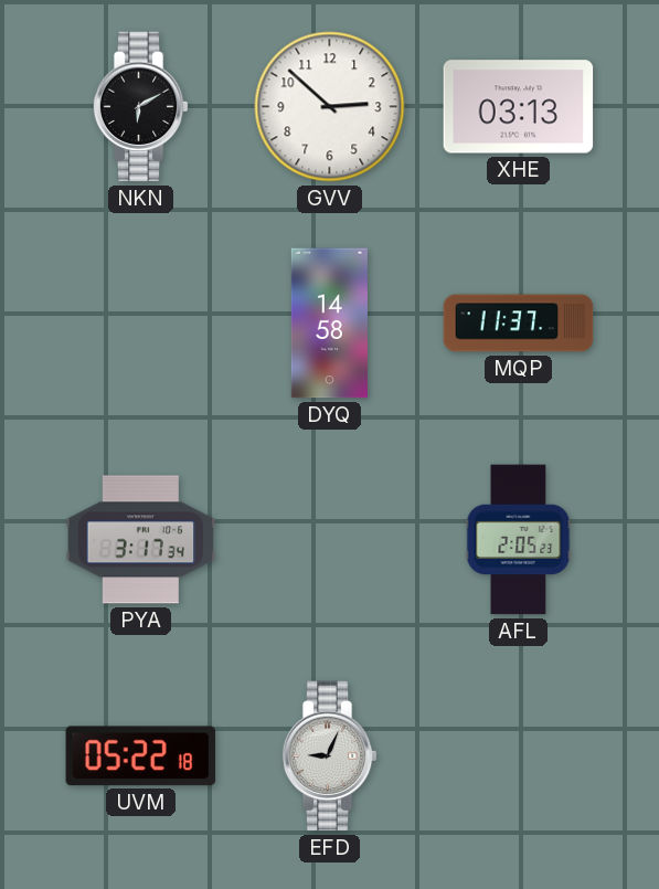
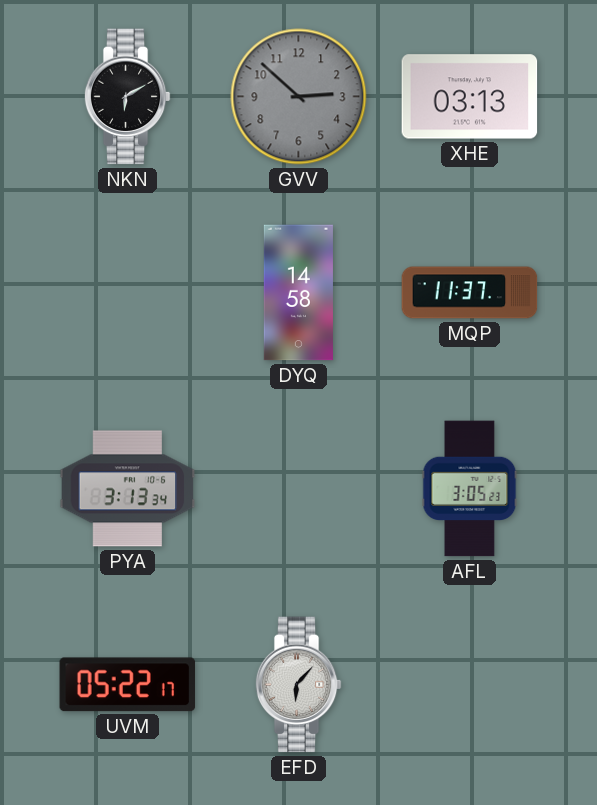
GVV dial: white -> grey (299, 97)
PYA: 3:17 -> 3:13 (128, 489)
AFL: 2:05 -> 3:05 (470, 489)
UVM: 05:22:18 -> 05:22:17 (128, 685)
EFD: 9:04 -> 6:07 (298, 685)
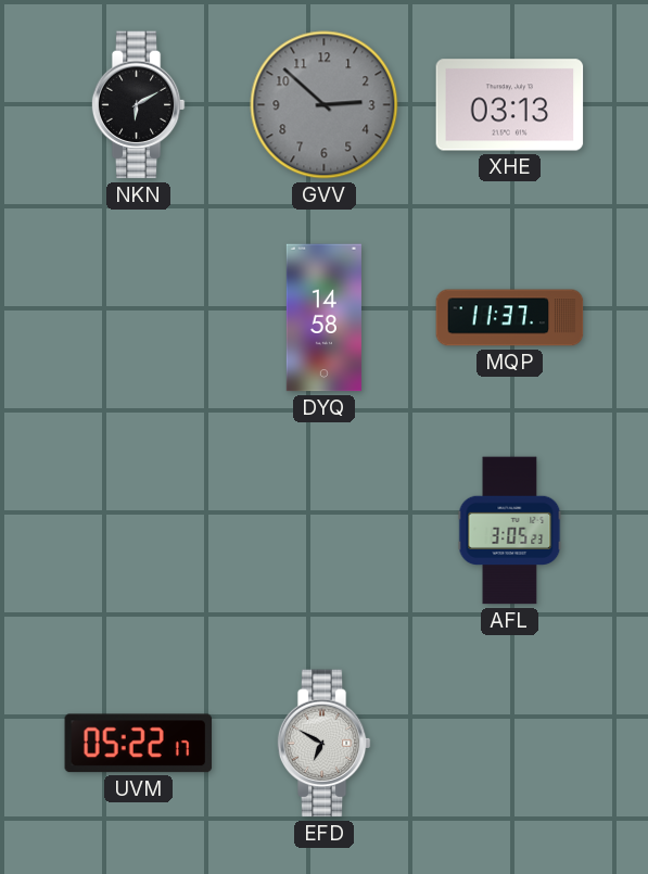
PYA: 3:13 -> none (128, 489)
EFD: 6:07 -> 6:50 (323, 744)
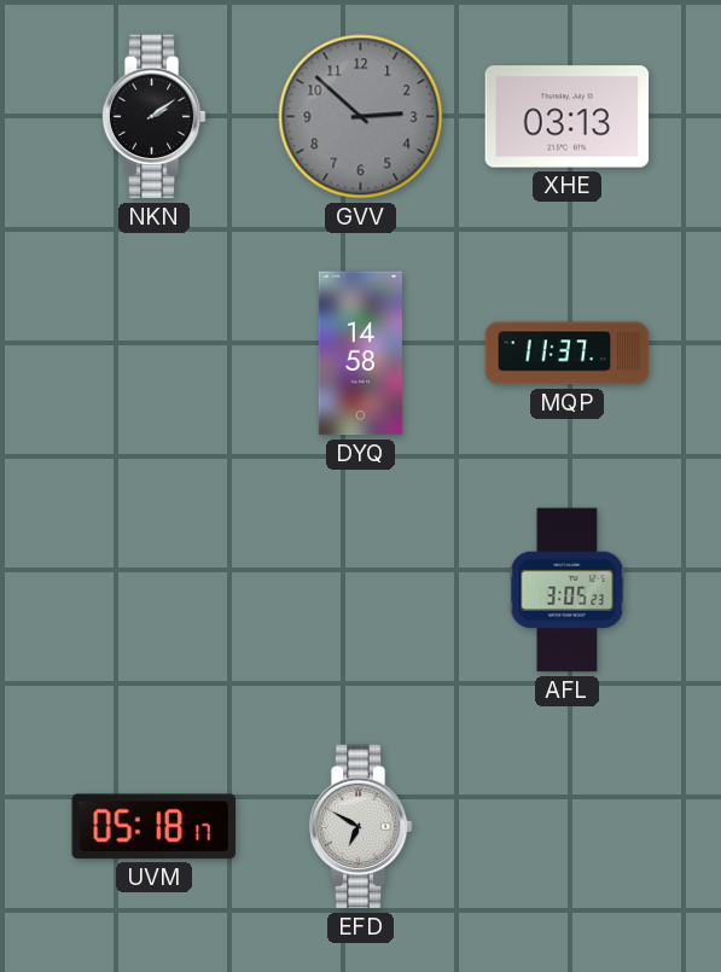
NKN: 6:10 -> 2:09 (153, 117)
UVM: 05:22 -> 05:18 (155, 827)
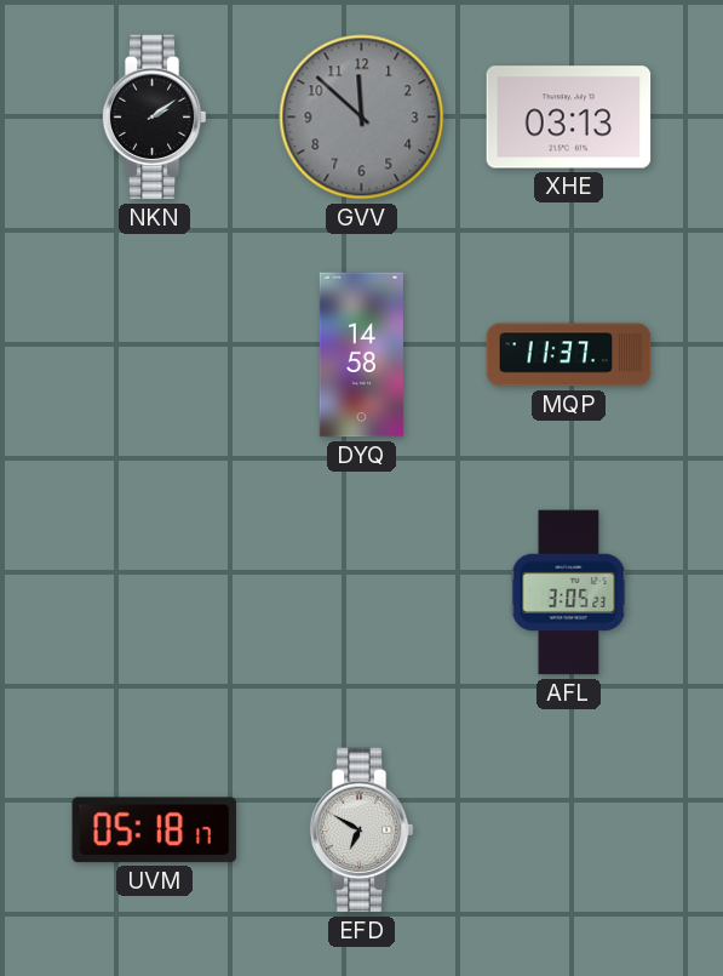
GVV: 2:52 -> 11:52 (362, 118)
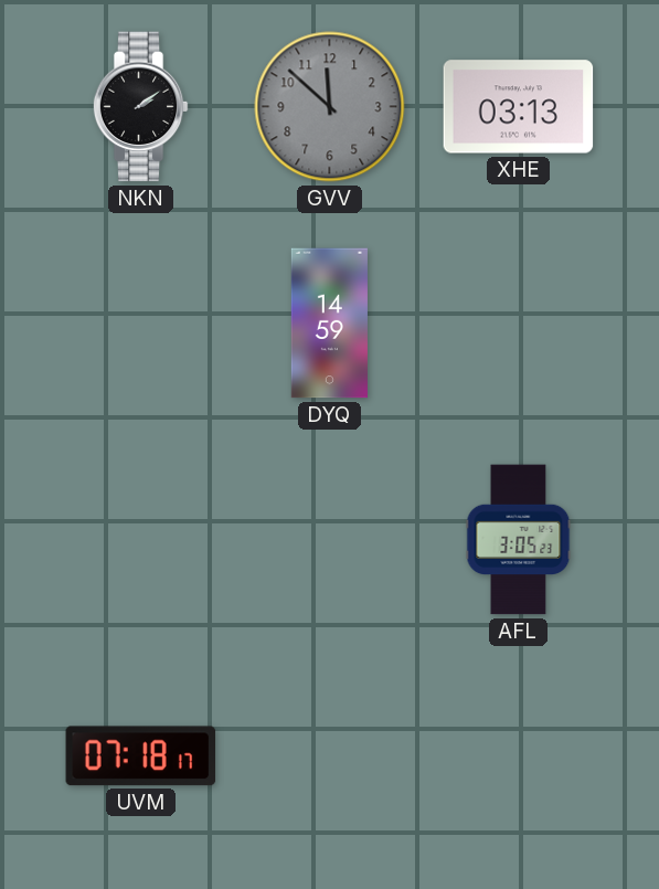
DYQ: 14:58 -> 14:59 (329, 324)
MQP: 11:37 -> none (569, 355)
UVM: 05:18 -> 07:18 (141, 756)
EFD: 6:50 -> none (361, 831)
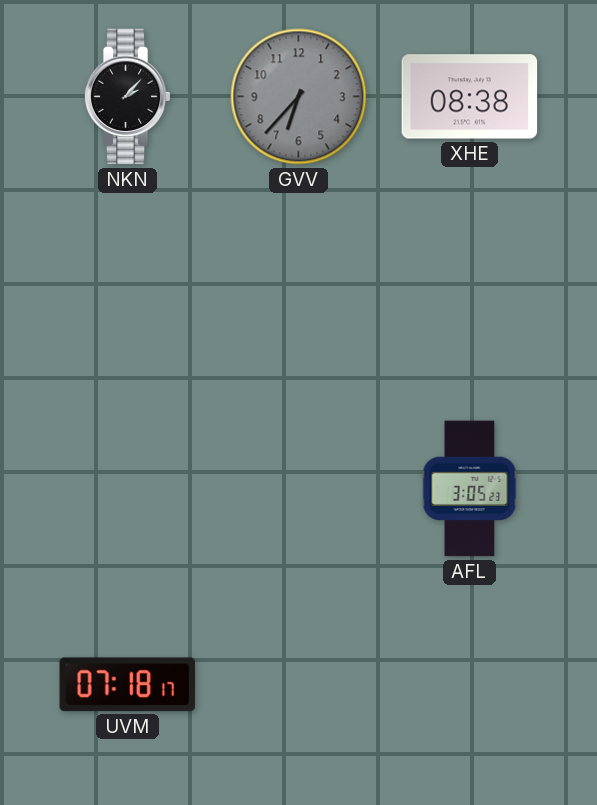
NKN: 2:09 -> 2:07 (127, 97)
GVV: 11:52 -> 6:37 (299, 97)
XHE: 03:13 -> 08:38 (470, 97)
DYQ: 14:59 -> none (329, 324)
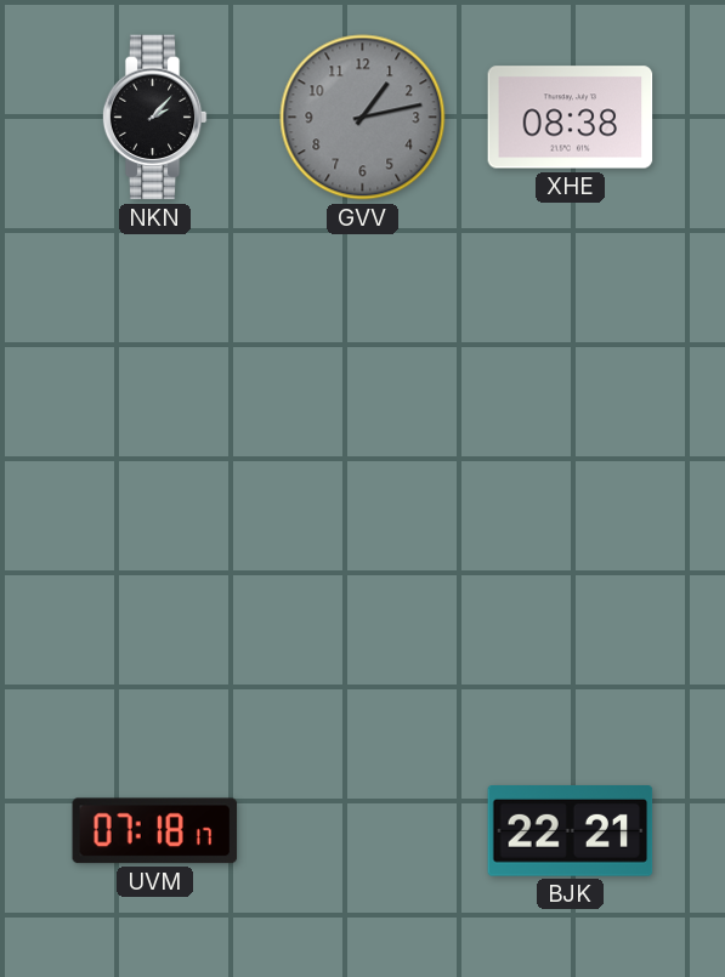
GVV: 6:37 -> 1:13 (363, 118)
AFL: 3:05 -> none (470, 489)
BJK: none -> 22:21 (571, 831)
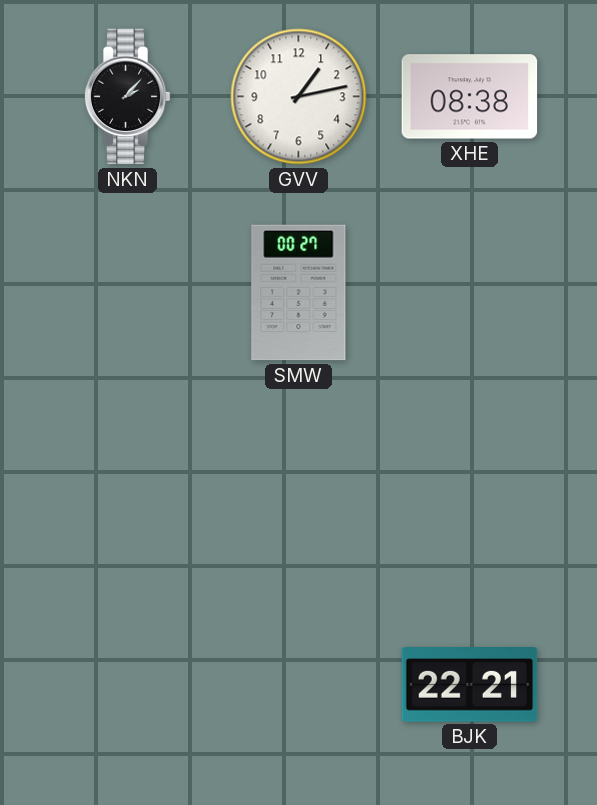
GVV dial: grey -> white (299, 97)
SMW: none -> 00:27 (299, 293)
UVM: 07:18 -> none (155, 831)
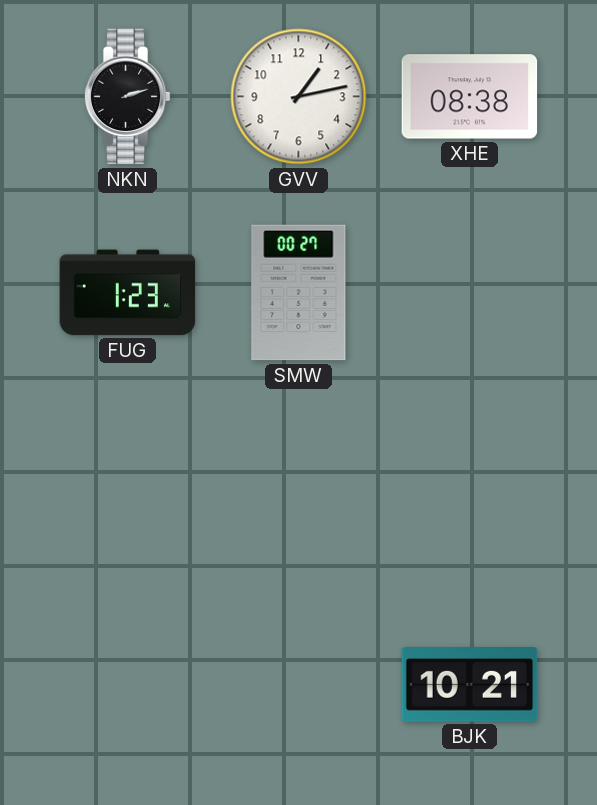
NKN: 2:07 -> 2:12 (127, 97)
FUG: none -> 1:23 (128, 293)
BJK: 22:21 -> 10:21 (470, 685)
